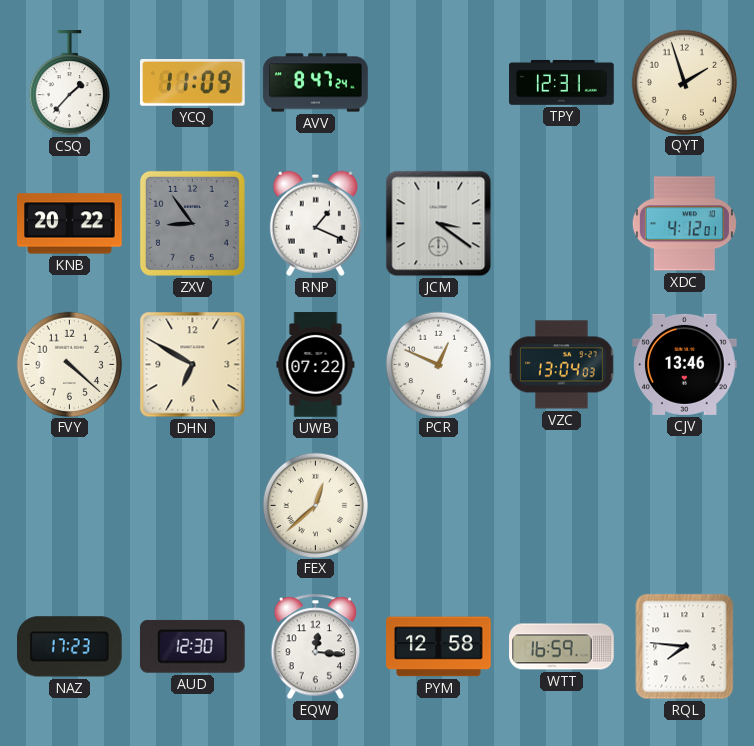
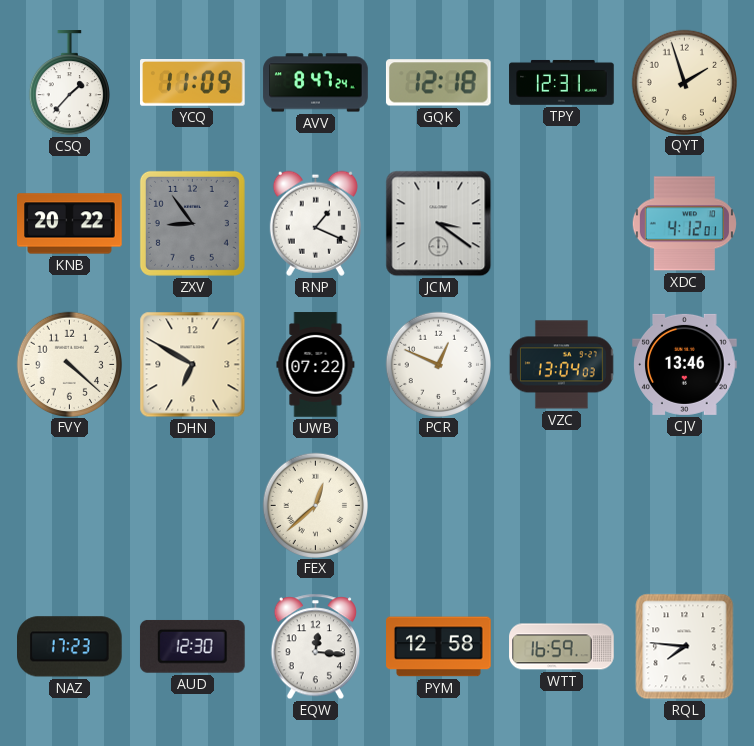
GQK: none -> 12:18 (439, 83)
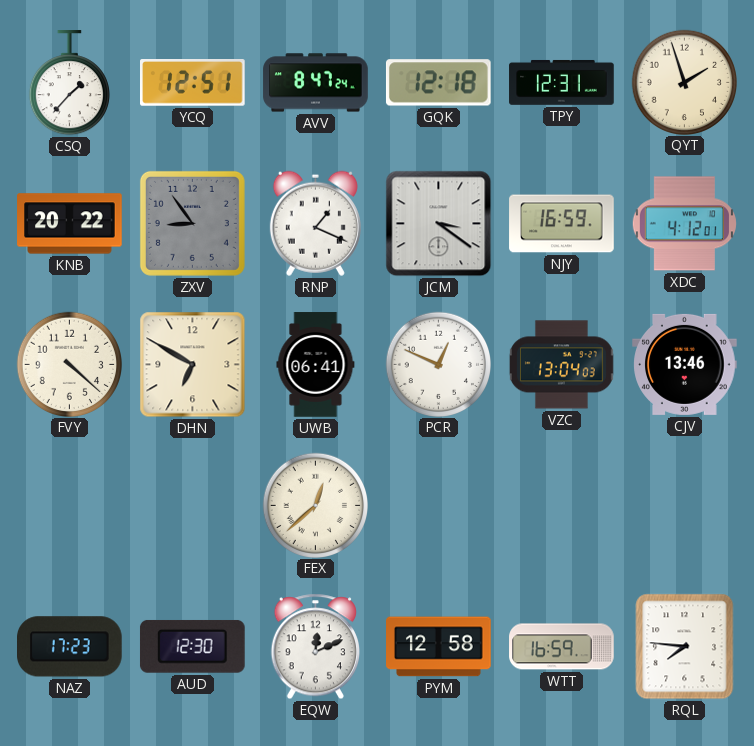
YCQ: 11:09 -> 12:51 (193, 83)
NJY: none -> 16:59 (562, 224)
UWB: 07:22 -> 06:41 (316, 365)
EQW: 12:16 -> 12:11 (315, 647)
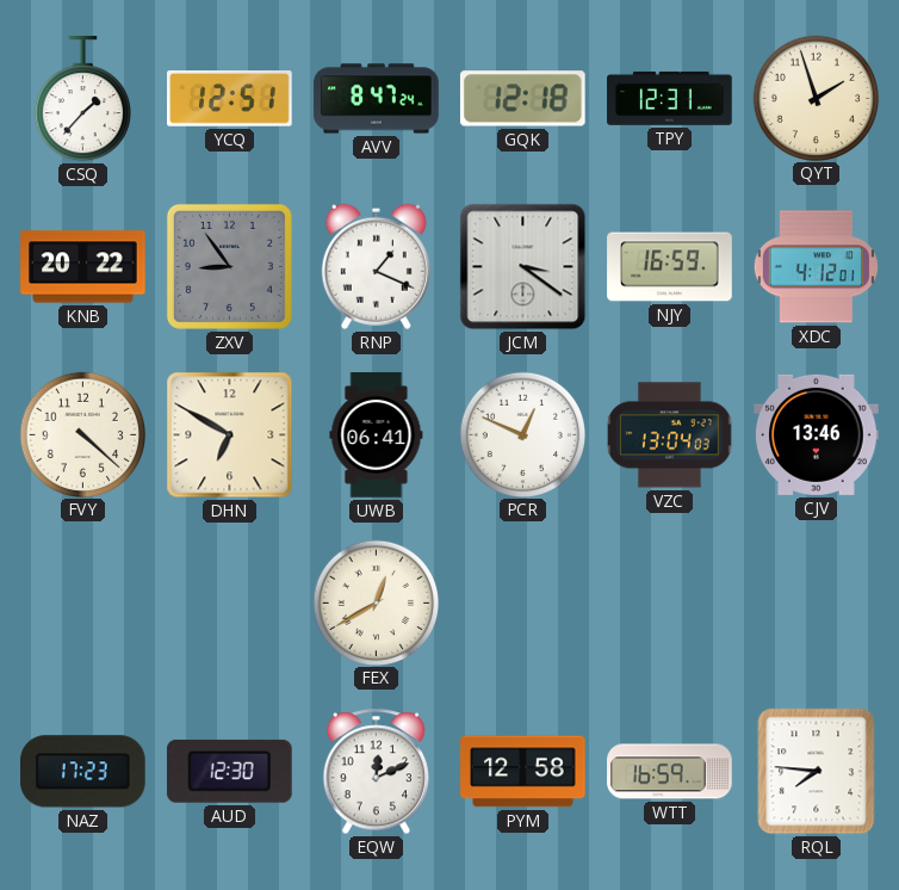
FEX: 12:38 -> 12:40 (376, 602)
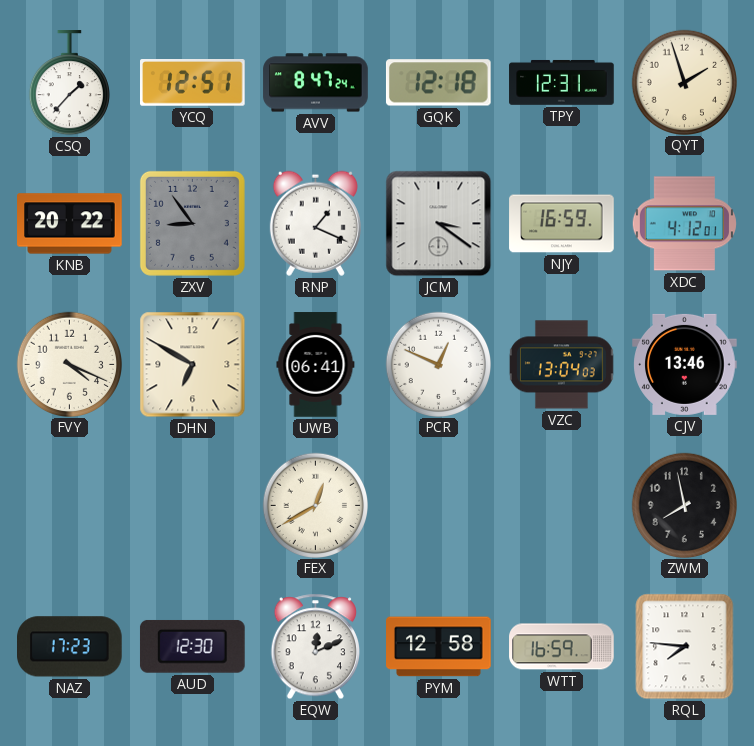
FVY: 4:22 -> 4:19 (69, 364)
ZWM: none -> 7:58 (684, 505)
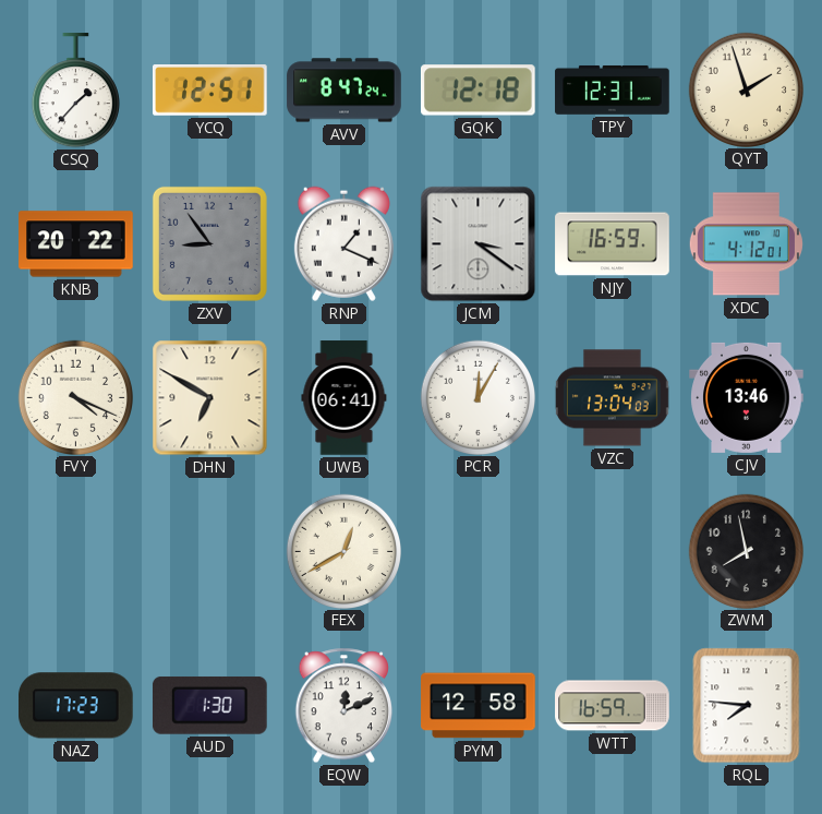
PCR: 12:49 -> 12:05 (478, 397)
AUD: 12:30 -> 1:30 (209, 705)
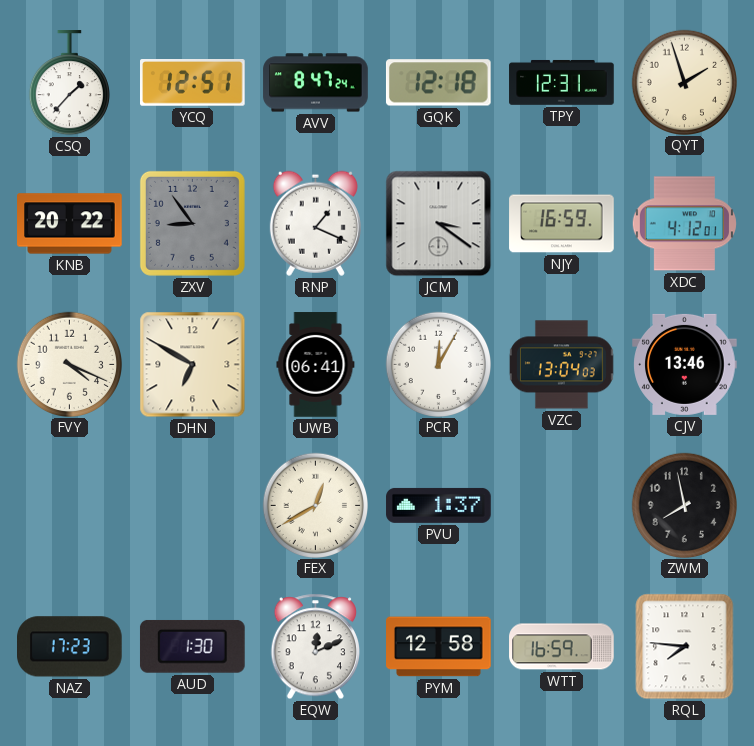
PVU: none -> 1:37 (439, 505)
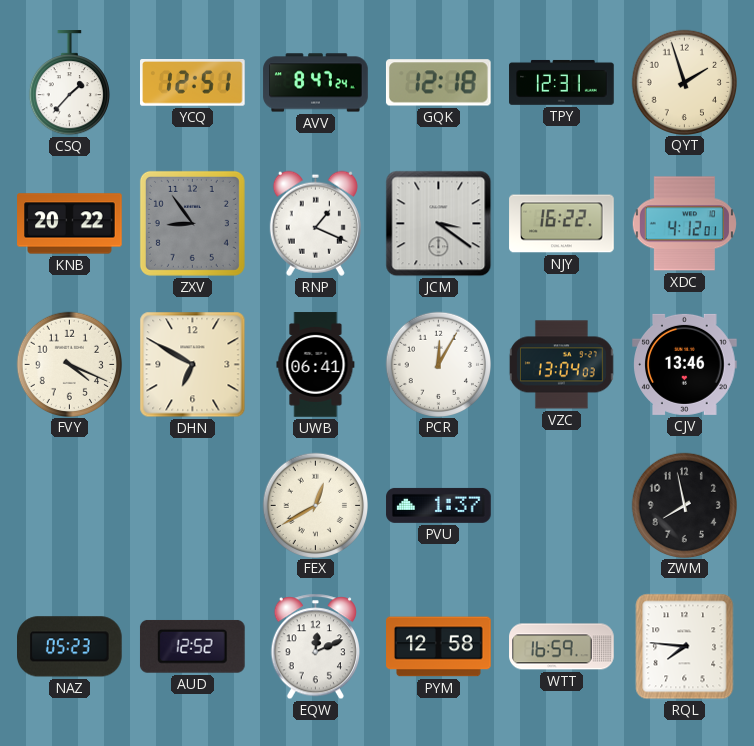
NJY: 16:59 -> 16:22 (562, 224)
NAZ: 17:23 -> 05:23 (70, 647)
AUD: 1:30 -> 12:52 (192, 646)
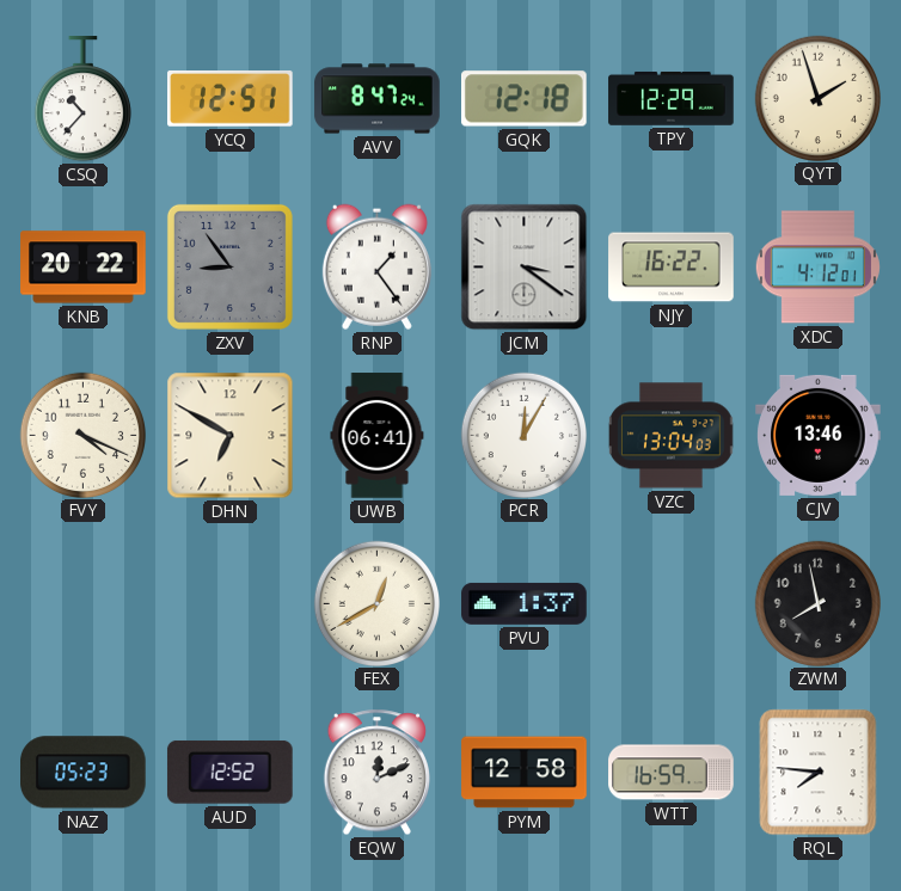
CSQ: 1:37 -> 10:37 (82, 99)
TPY: 12:31 -> 12:29 (672, 98)
RNP: 1:19 -> 1:24 (376, 266)
